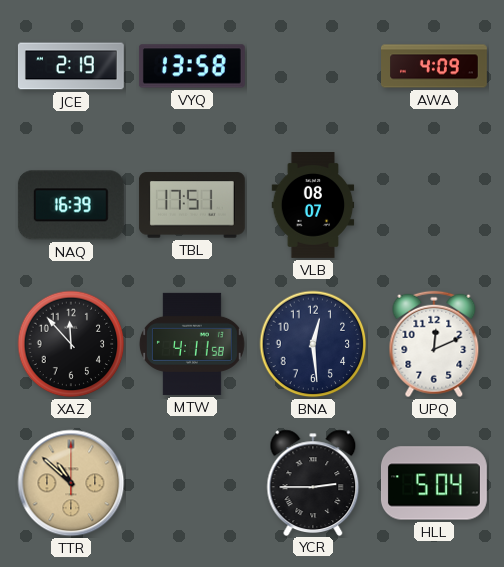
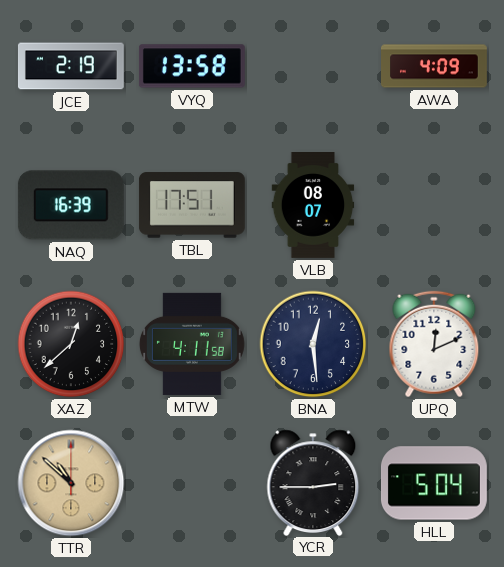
XAZ: 11:53 -> 12:38 (71, 344)
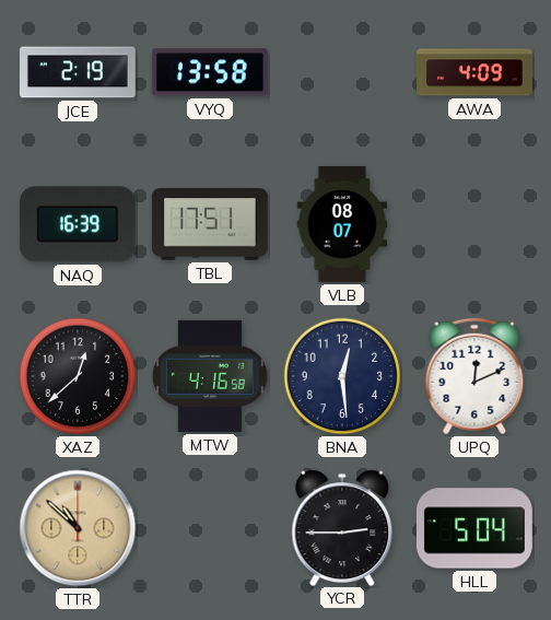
MTW: 4:11 -> 4:16 (210, 376)
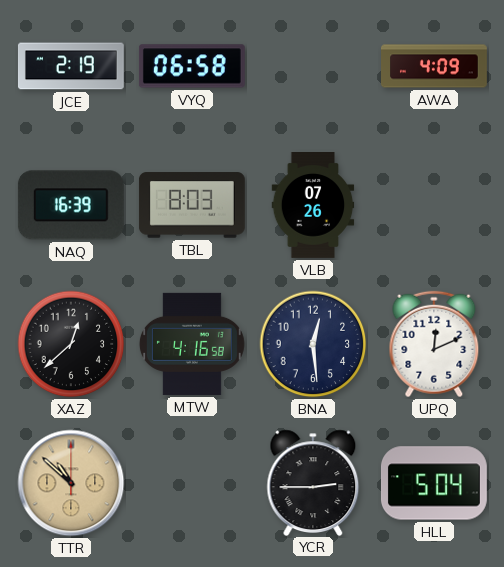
VYQ: 13:58 -> 06:58 (192, 66)
TBL: 17:51 -> 8:03 (192, 205)
VLB: 08:07 -> 07:26 (313, 206)
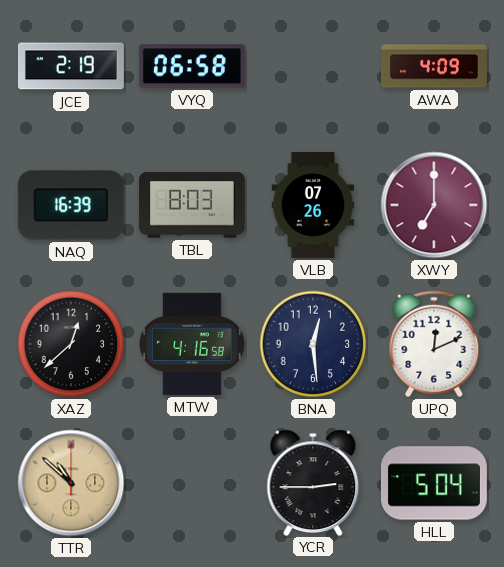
XWY: none -> 7:00 (434, 205)
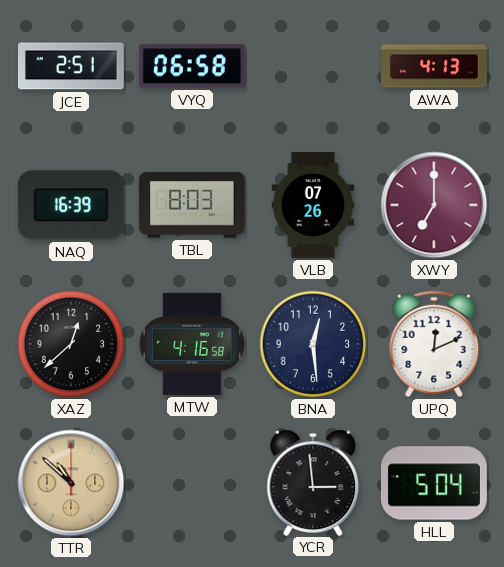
JCE: 2:19 -> 2:51 (71, 66)
AWA: 4:09 -> 4:13 (435, 66)
YCR: 2:45 -> 2:59 (313, 482)
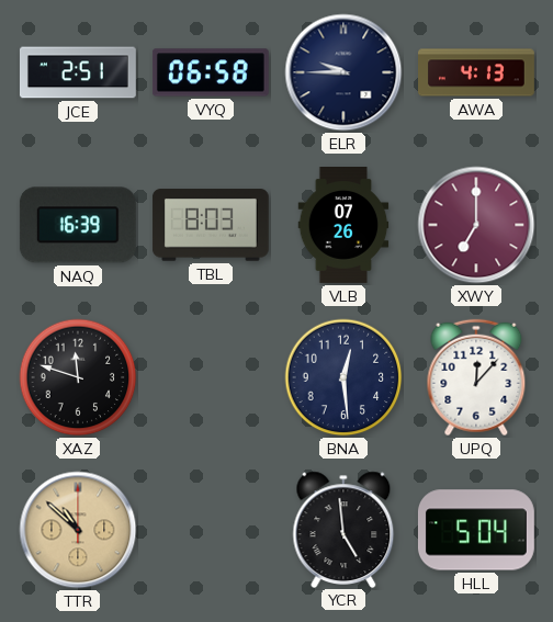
ELR: none -> 9:45 (343, 72)
XAZ: 12:38 -> 11:48 (78, 377)
MTW: 4:16 -> none (192, 344)
UPQ: 12:11 -> 12:07 (476, 377)
YCR: 2:59 -> 4:59 (343, 529)
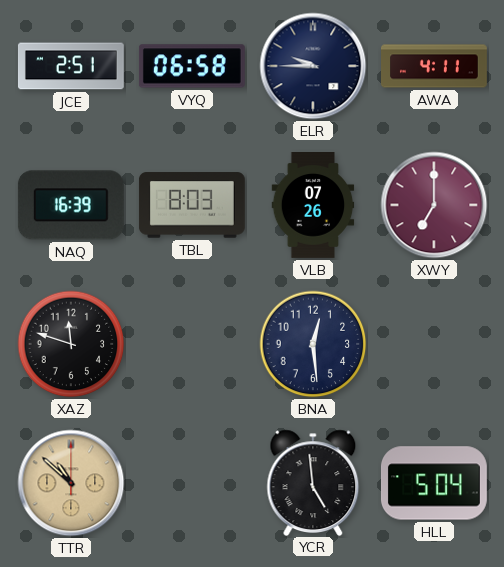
AWA: 4:13 -> 4:11 (435, 66)
UPQ: 12:07 -> none (476, 377)
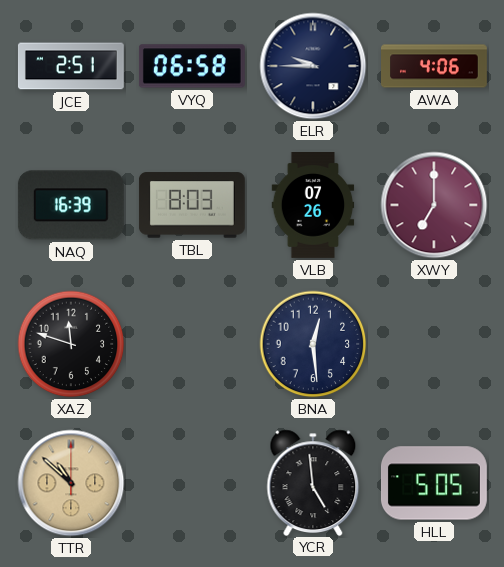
AWA: 4:11 -> 4:06 (435, 66)
HLL: 5:04 -> 5:05 (434, 483)
